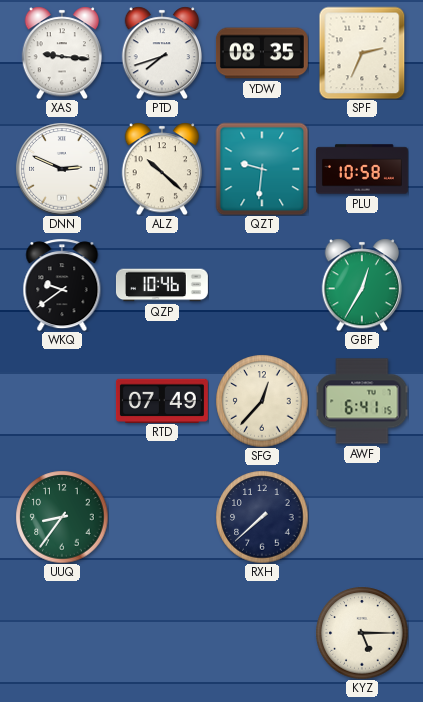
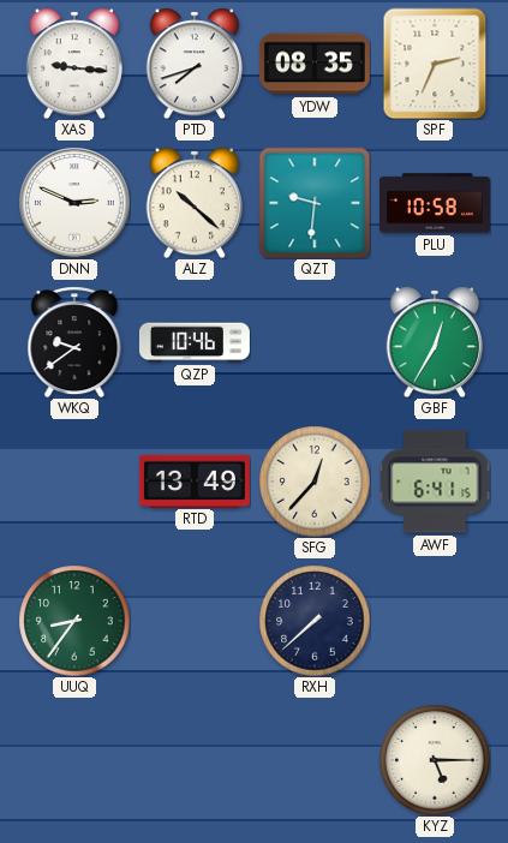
RTD: 07:49 -> 13:49 (195, 480)
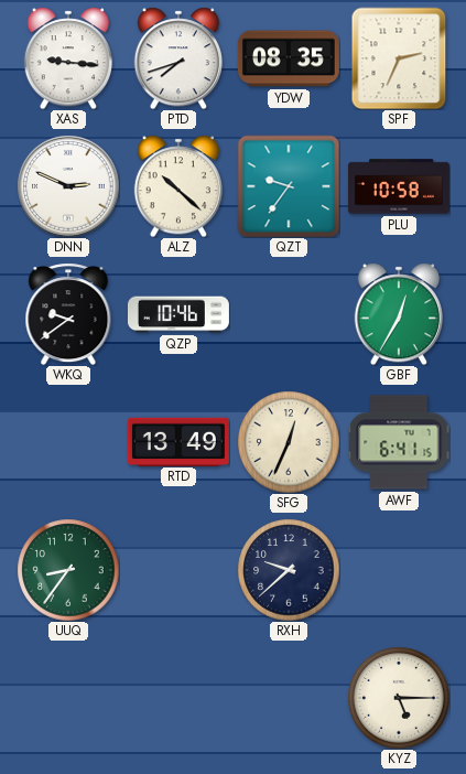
QZT: 9:31 -> 9:36 (289, 186)
SFG: 12:37 -> 12:34 (289, 442)
RXH: 7:38 -> 9:38 (289, 570)
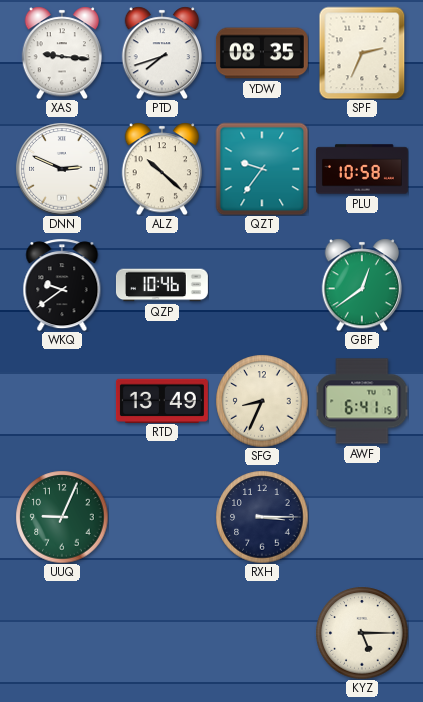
GBF: 12:35 -> 12:39 (361, 285)
SFG: 12:34 -> 8:34 (262, 401)
UUQ: 8:36 -> 9:04 (62, 517)
RXH: 9:38 -> 3:15 (262, 517)
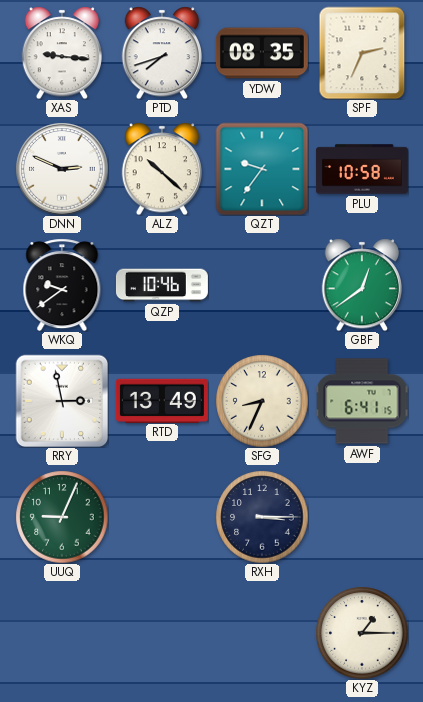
RRY: none -> 2:58 (62, 401)
KYZ: 5:15 -> 1:15 (362, 633)
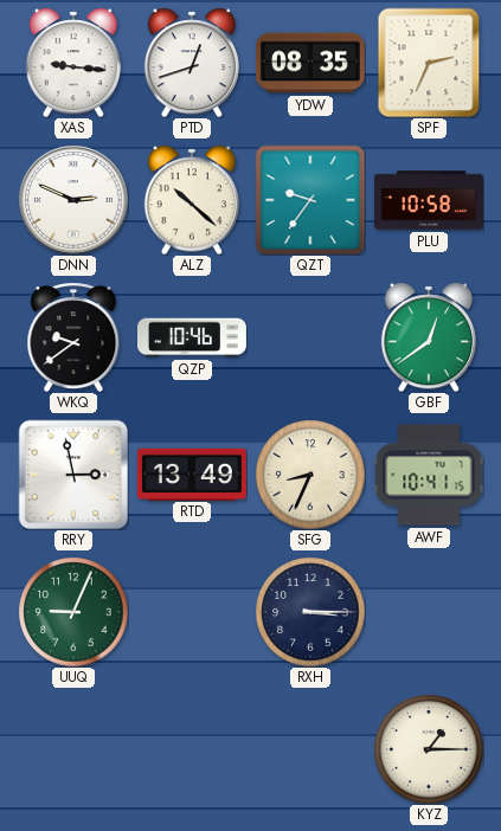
PTD: 7:42 -> 12:42 (191, 63)
AWF: 6:41 -> 10:41 (429, 475)
